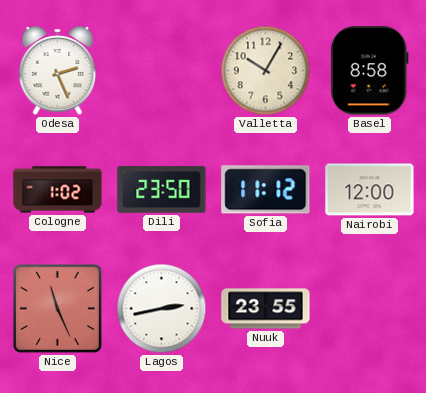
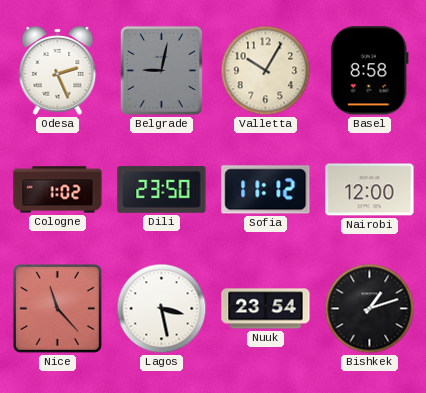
Belgrade: none -> 9:02 (161, 70)
Nice: 11:26 -> 11:23 (57, 308)
Lagos: 2:43 -> 3:28 (162, 309)
Nuuk: 23:55 -> 23:54 (266, 309)
Bishkek: none -> 1:12 (370, 309)
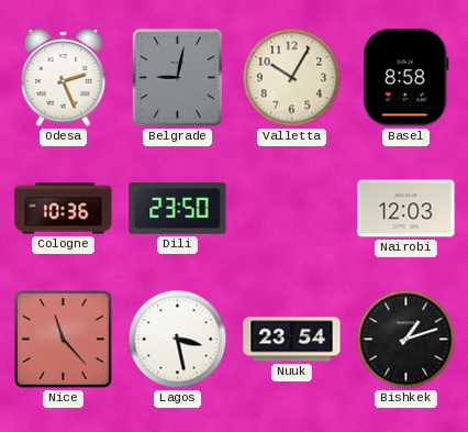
Cologne: 1:02 -> 10:36 (64, 209)
Sofia: 11:12 -> none (266, 190)
Nairobi: 12:00 -> 12:03 (406, 209)
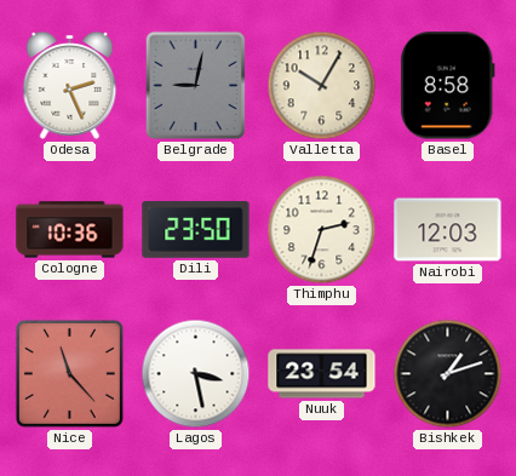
Thimphu: none -> 2:33 (322, 230)
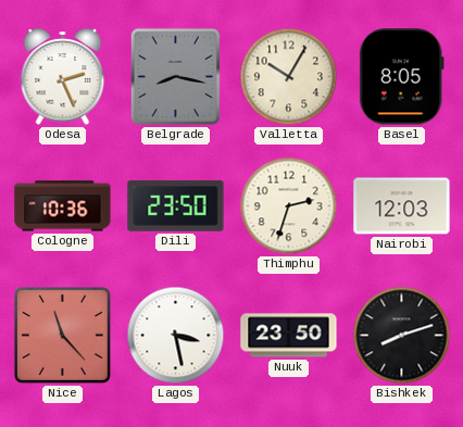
Belgrade: 9:02 -> 8:17 (175, 76)
Basel: 8:58 -> 8:05 (401, 77)
Nuuk: 23:54 -> 23:50 (289, 336)
Bishkek: 1:12 -> 8:12 (402, 336)
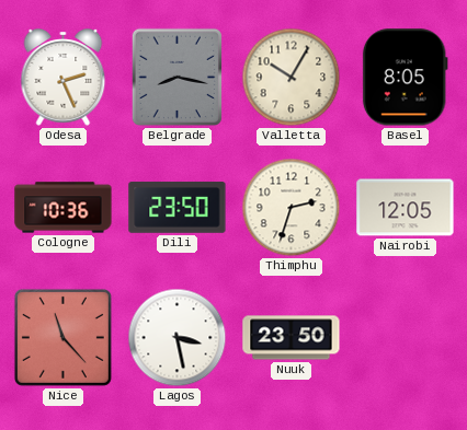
Nairobi: 12:03 -> 12:05 (406, 208)
Bishkek: 8:12 -> none (402, 336)
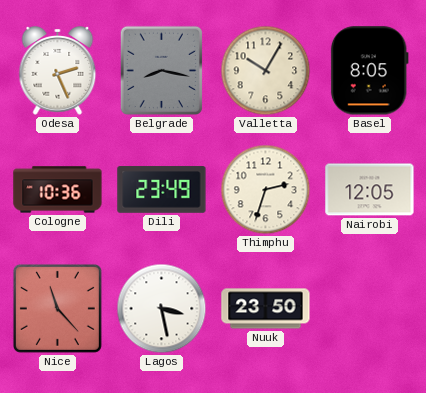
Dili: 23:50 -> 23:49 (162, 190)
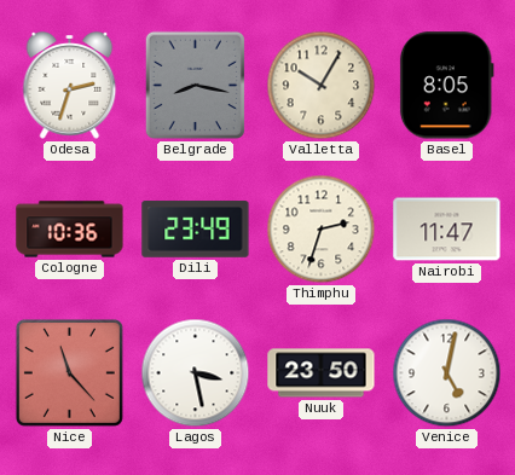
Odesa: 2:26 -> 2:33 (70, 86)
Nairobi: 12:05 -> 11:47 (447, 230)
Venice: none -> 5:02 (447, 373)
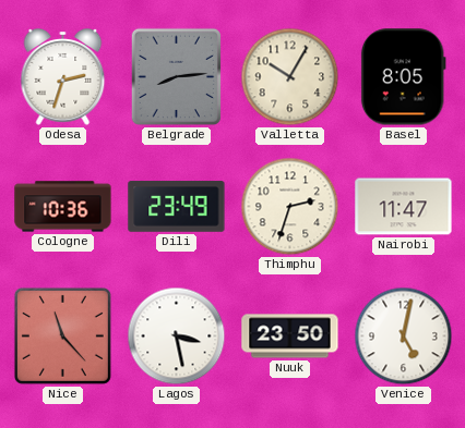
Belgrade: 8:17 -> 8:14 (176, 76)
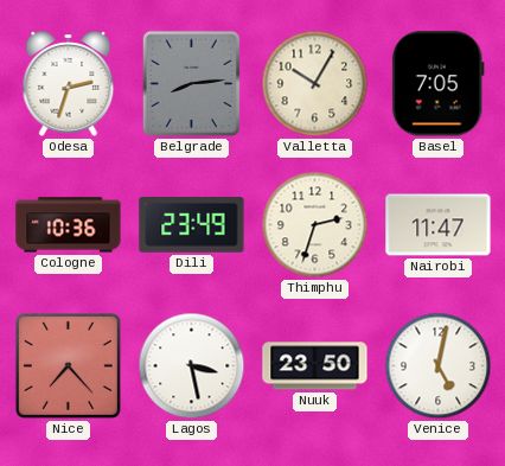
Basel: 8:05 -> 7:05 (437, 84)
Nice: 11:23 -> 7:23 (68, 365)
